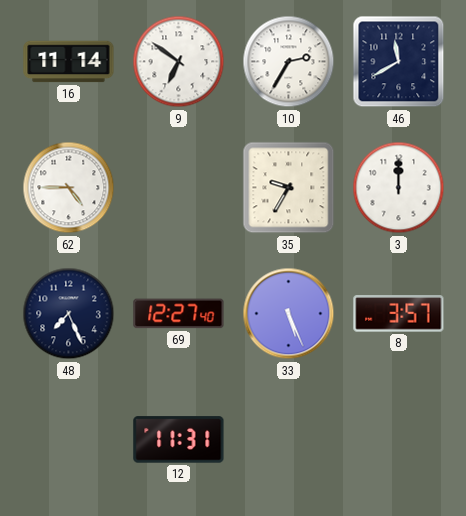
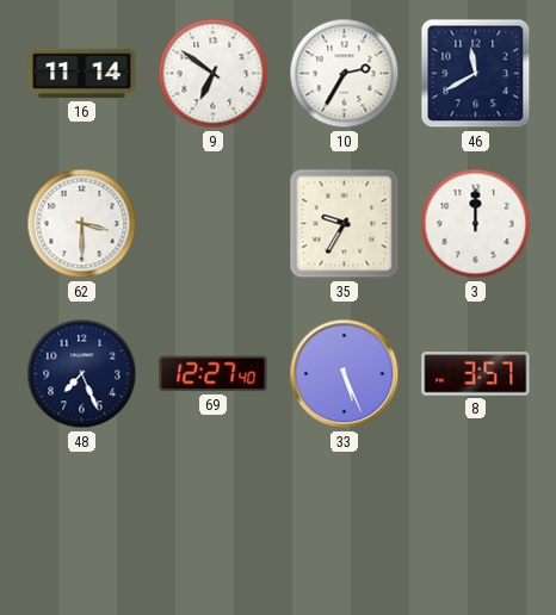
62: 4:45 -> 3:30 (82, 224)
12: 11:31 -> none (179, 440)
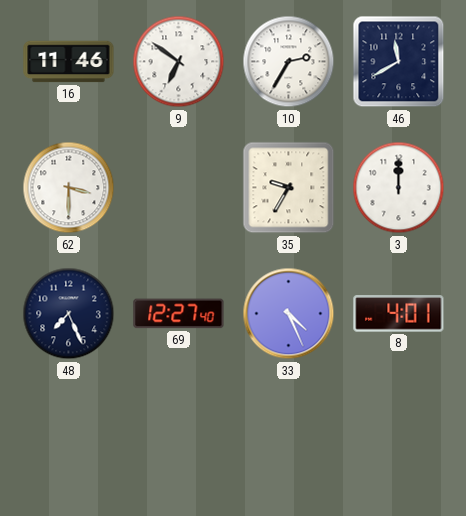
16: 11:14 -> 11:46 (69, 62)
33: 5:26 -> 4:26 (289, 314)
8: 3:57 -> 4:01 (399, 314)
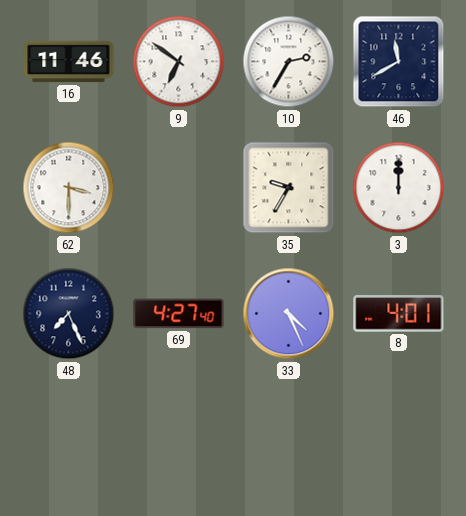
69: 12:27 -> 4:27 (179, 314)
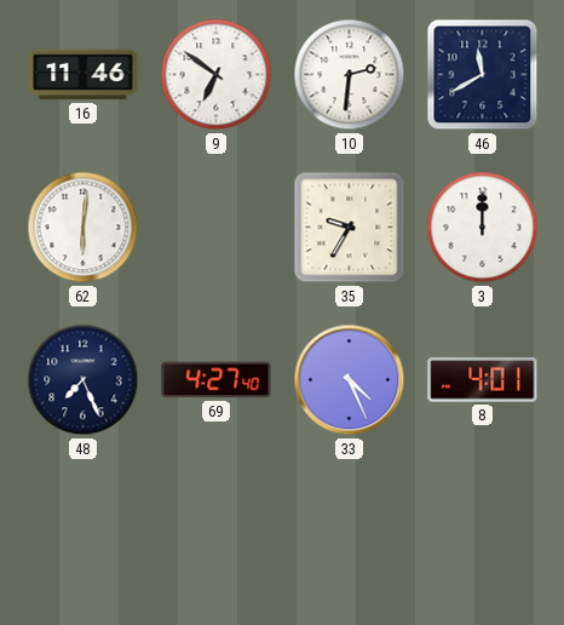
10: 2:35 -> 2:31 (350, 75)
62: 3:30 -> 6:01 (84, 228)
